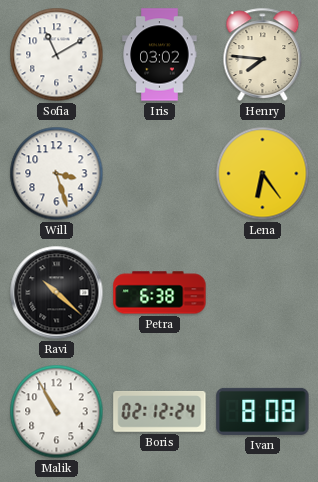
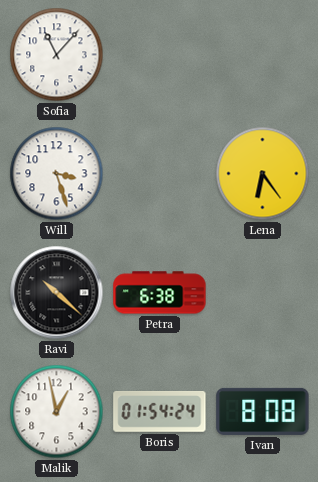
Sofia: 11:10 -> 11:07 (57, 55)
Iris: 03:02 -> none (160, 55)
Henry: 7:46 -> none (263, 54)
Malik: 10:55 -> 12:58 (57, 412)
Boris: 02:12 -> 01:54 (160, 412)
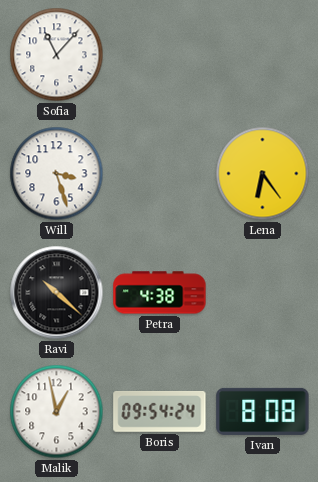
Petra: 6:38 -> 4:38 (160, 293)
Boris: 01:54 -> 09:54 (160, 412)
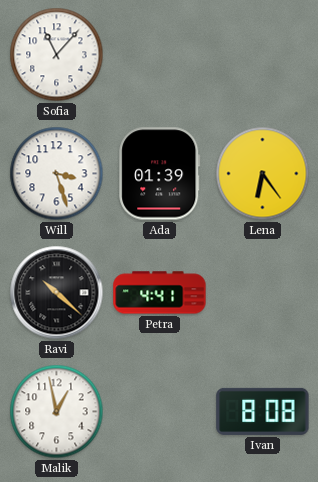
Ada: none -> 01:39 (160, 174)
Petra: 4:38 -> 4:41 (160, 293)
Boris: 09:54 -> none (160, 412)
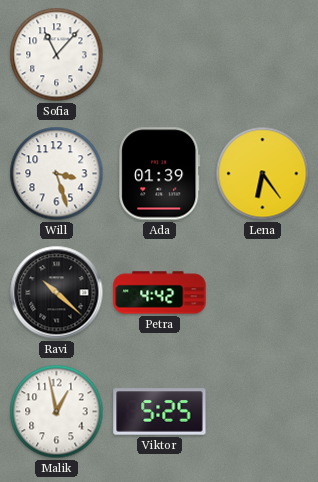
Petra: 4:41 -> 4:42 (160, 293)
Viktor: none -> 5:25 (160, 412)
Ivan: 8:08 -> none (263, 411)
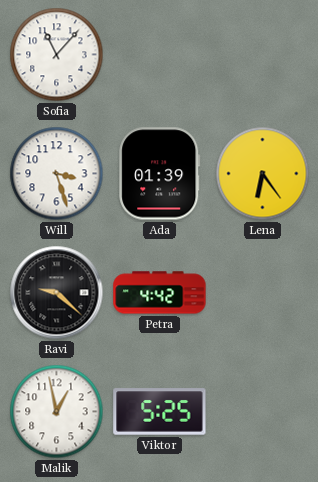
Ravi: 10:22 -> 9:22 (57, 293)
